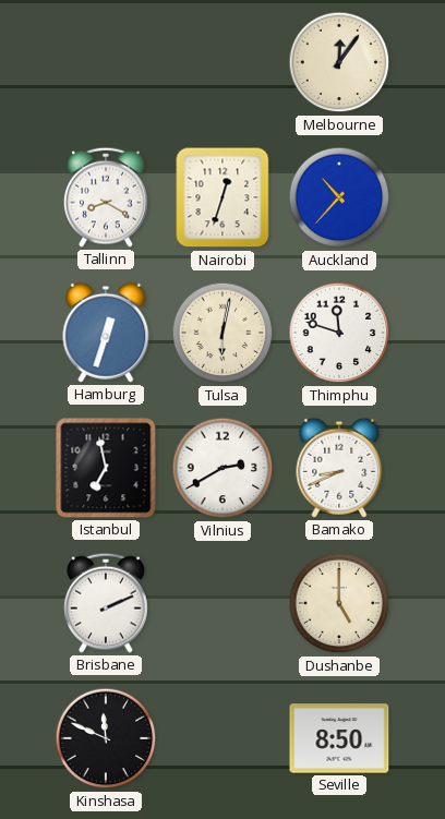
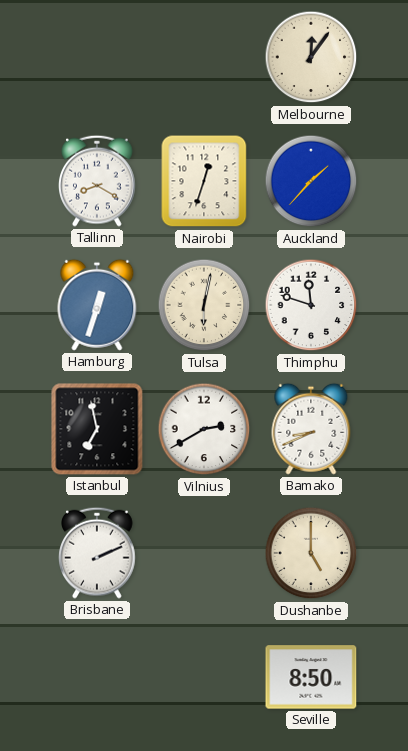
Auckland: 10:37 -> 1:37 (311, 181)
Kinshasa: 11:49 -> none (106, 738)
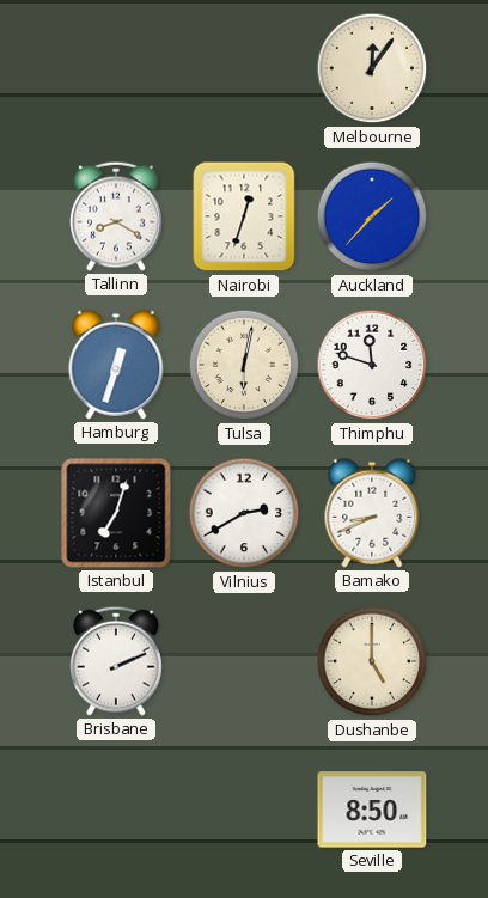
Istanbul: 6:58 -> 7:03 (116, 513)
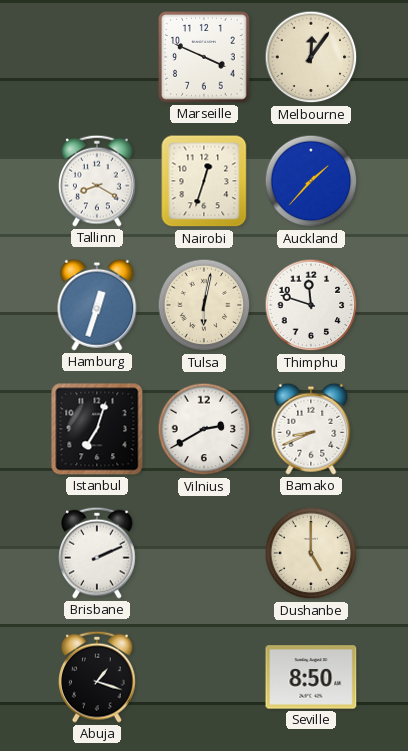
Marseille: none -> 3:49 (205, 58)
Abuja: none -> 1:18 (98, 677)
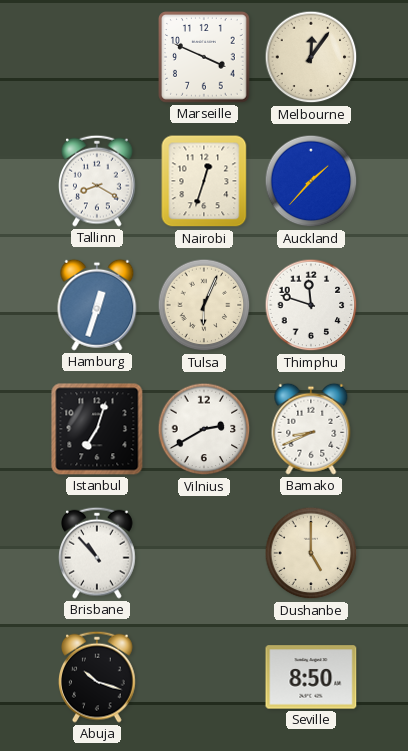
Tulsa: 6:02 -> 6:04 (204, 305)
Brisbane: 2:11 -> 10:53 (98, 553)
Abuja: 1:18 -> 10:18 (98, 677)
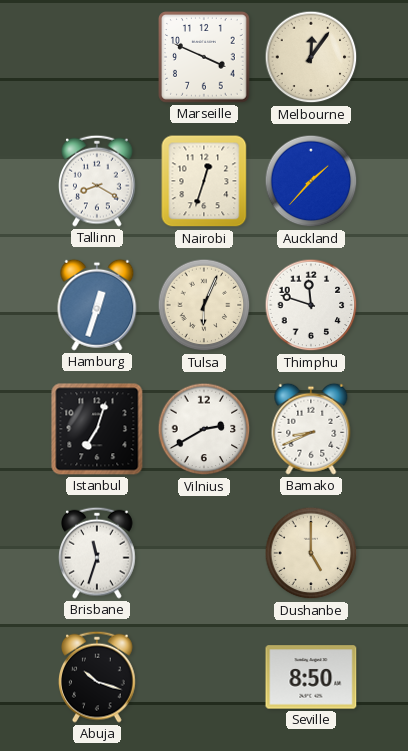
Brisbane: 10:53 -> 11:33 (98, 553)
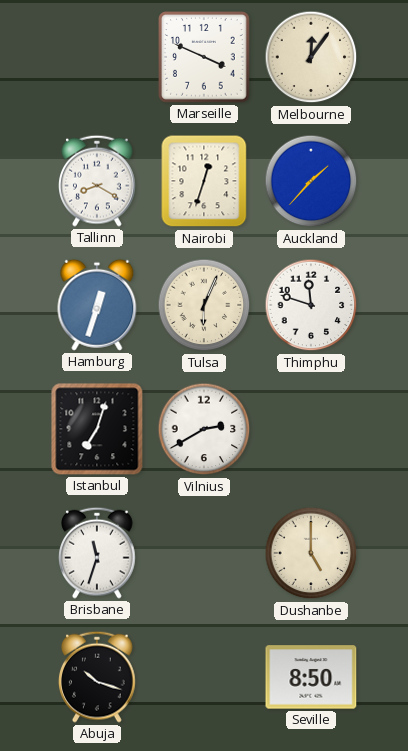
Bamako: 8:41 -> none (311, 429)
